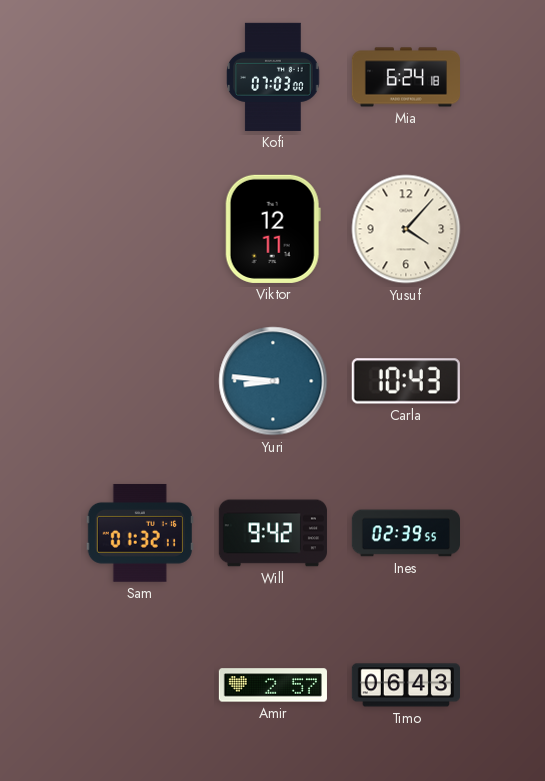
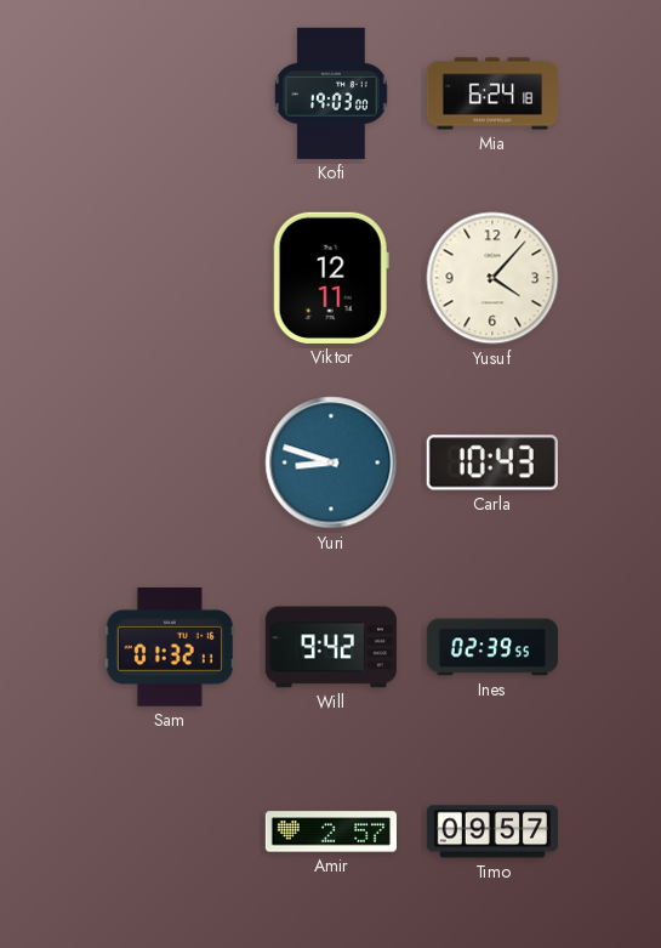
Kofi: 07:03 -> 19:03 (331, 93)
Yuri: 8:46 -> 8:48 (331, 462)
Timo: 06:43 -> 09:57 (492, 831)
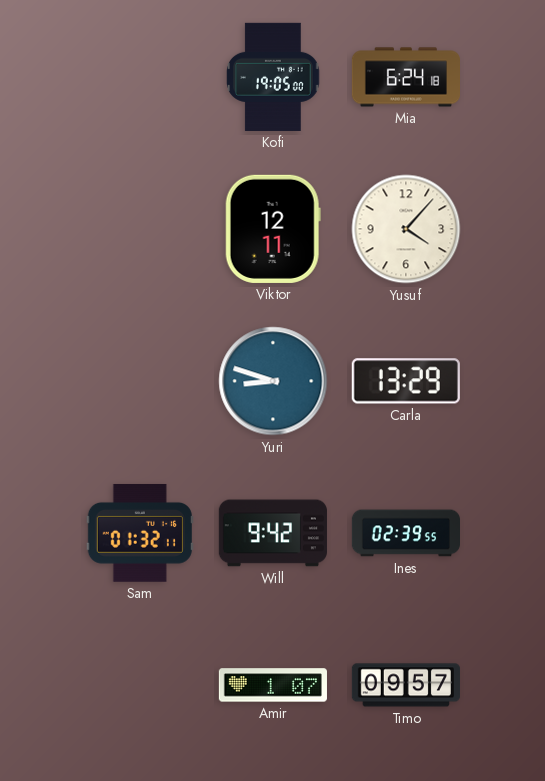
Kofi: 19:03 -> 19:05 (273, 77)
Carla: 10:43 -> 13:29 (406, 381)
Amir: 2:57 -> 1:07 (273, 685)
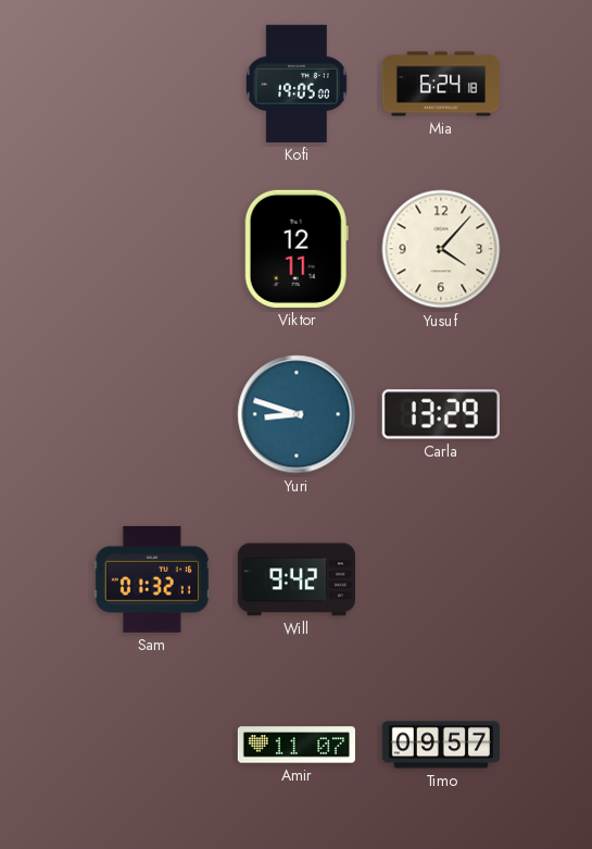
Ines: 02:39 -> none (405, 533)
Amir: 1:07 -> 11:07 (297, 745)
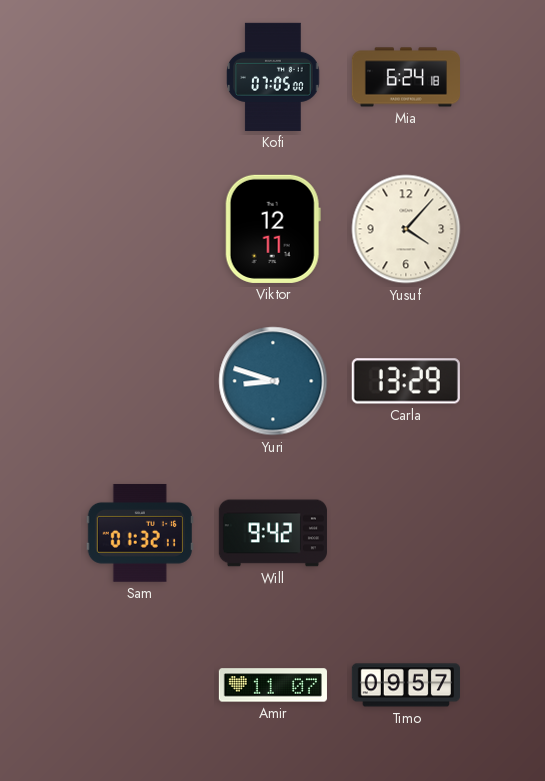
Kofi: 19:05 -> 07:05 (273, 77)
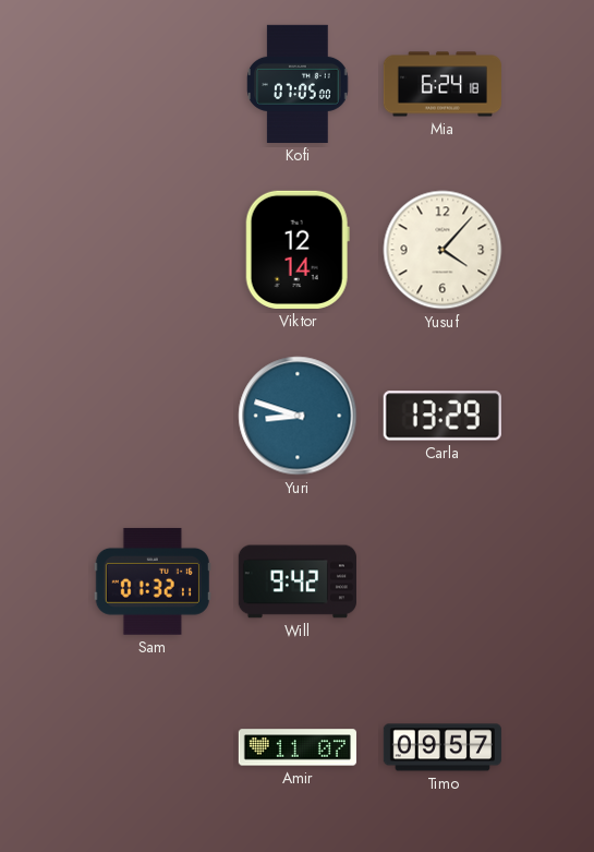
Viktor: 12:11 -> 12:14 (298, 250)
